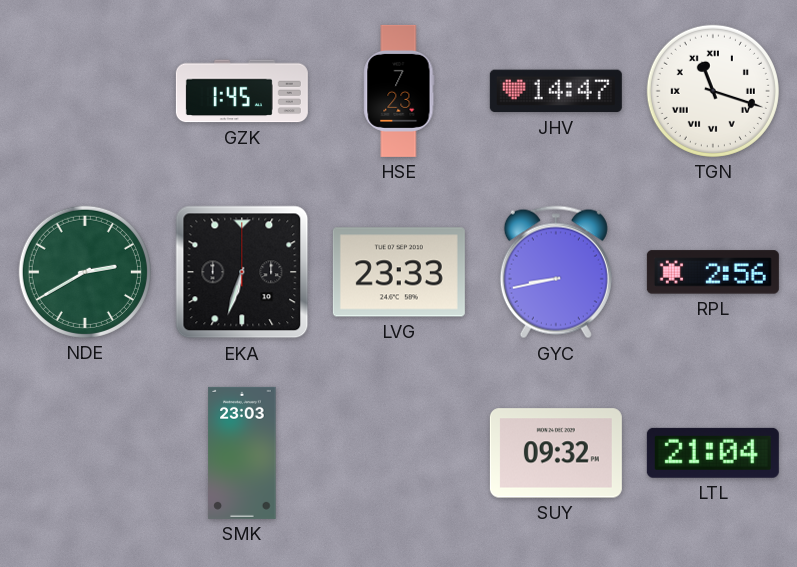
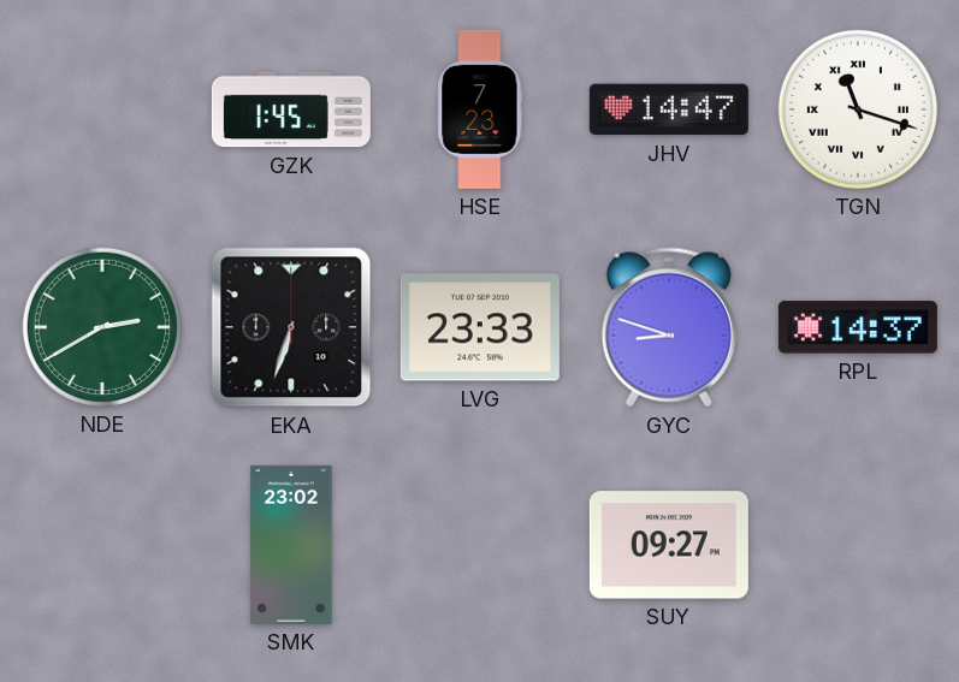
GYC: 8:43 -> 8:48 (669, 327)
RPL: 2:56 -> 14:37 (858, 327)
SMK: 23:03 -> 23:02 (291, 545)
SUY: 09:32 -> 09:27 (669, 545)
LTL: 21:04 -> none (713, 453)
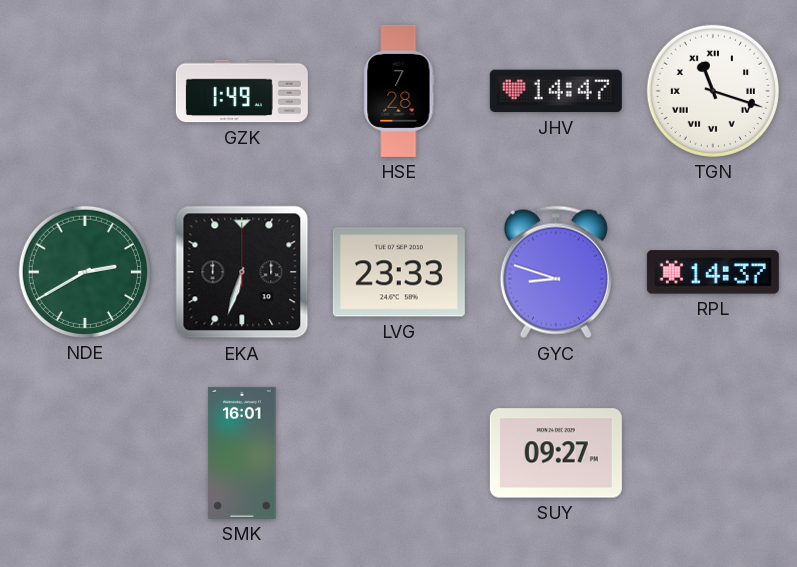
GZK: 1:45 -> 1:49 (242, 91)
HSE: 7:23 -> 7:28 (399, 91)
SMK: 23:02 -> 16:01 (242, 453)
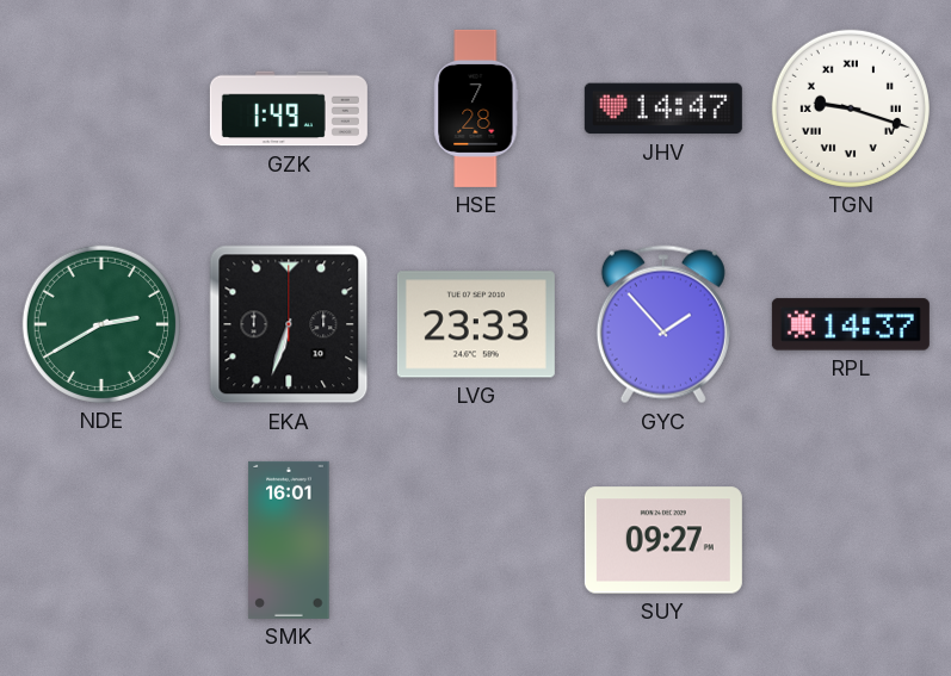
TGN: 11:18 -> 9:18 (851, 108)
GYC: 8:48 -> 1:53 (663, 324)
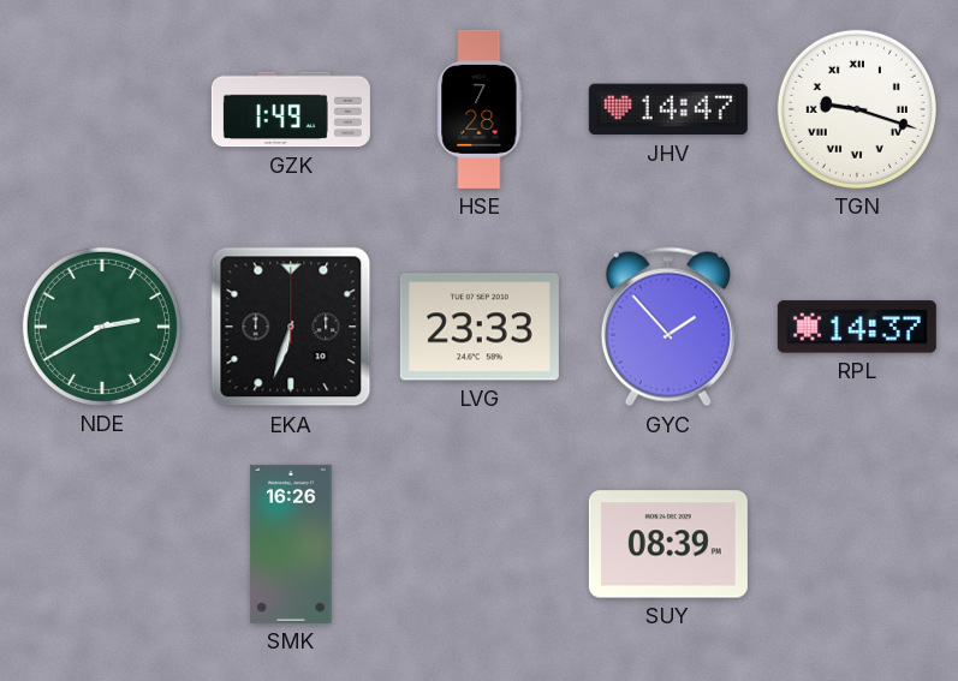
SMK: 16:01 -> 16:26 (291, 544)
SUY: 09:27 -> 08:39 (668, 544)
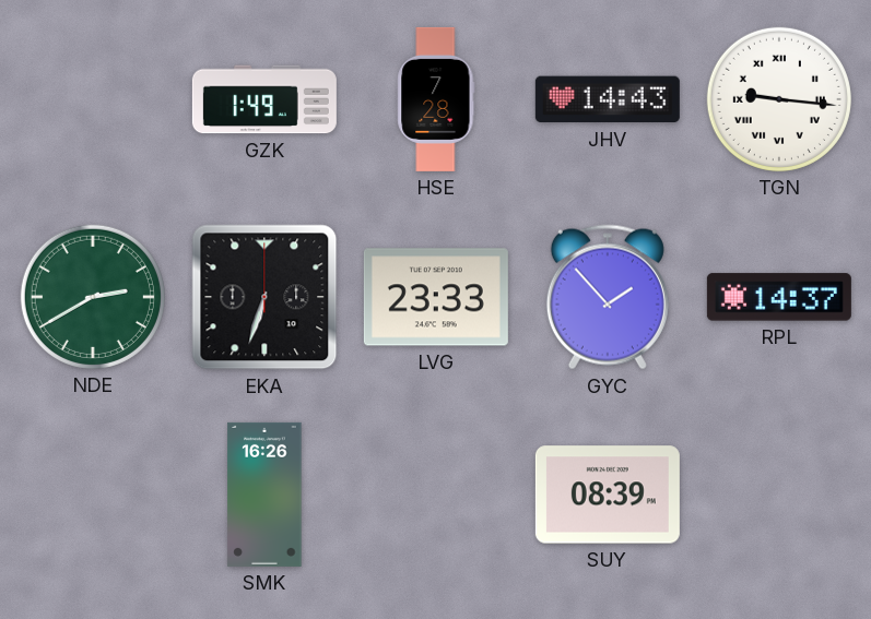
JHV: 14:47 -> 14:43 (608, 99)
TGN: 9:18 -> 9:16 (779, 99)
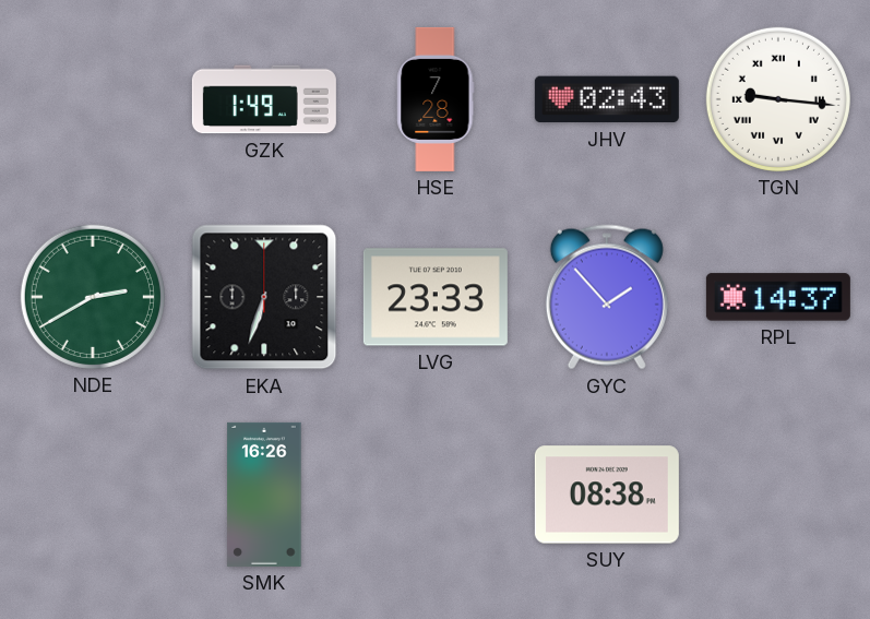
JHV: 14:43 -> 02:43 (607, 99)
SUY: 08:39 -> 08:38 (607, 495)
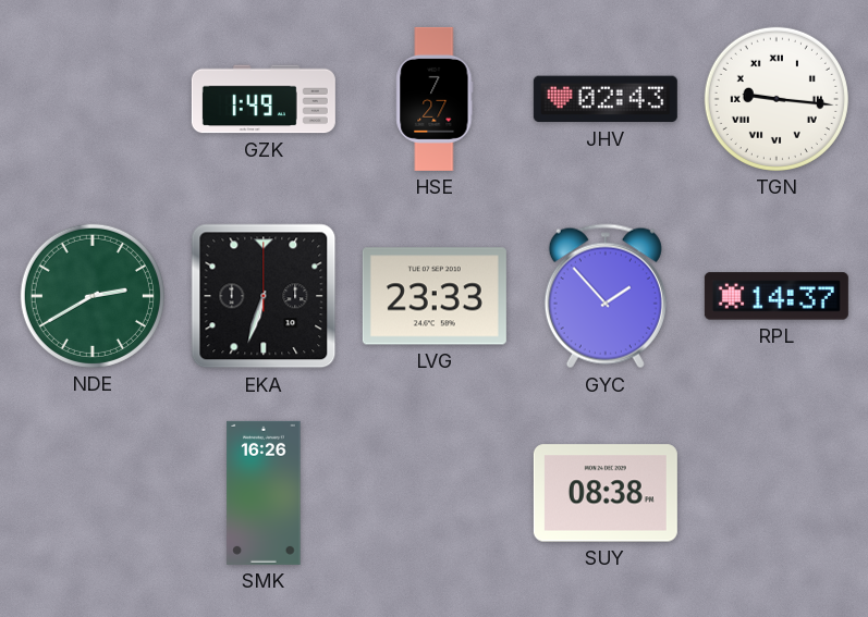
HSE: 7:28 -> 7:27 (435, 99)
